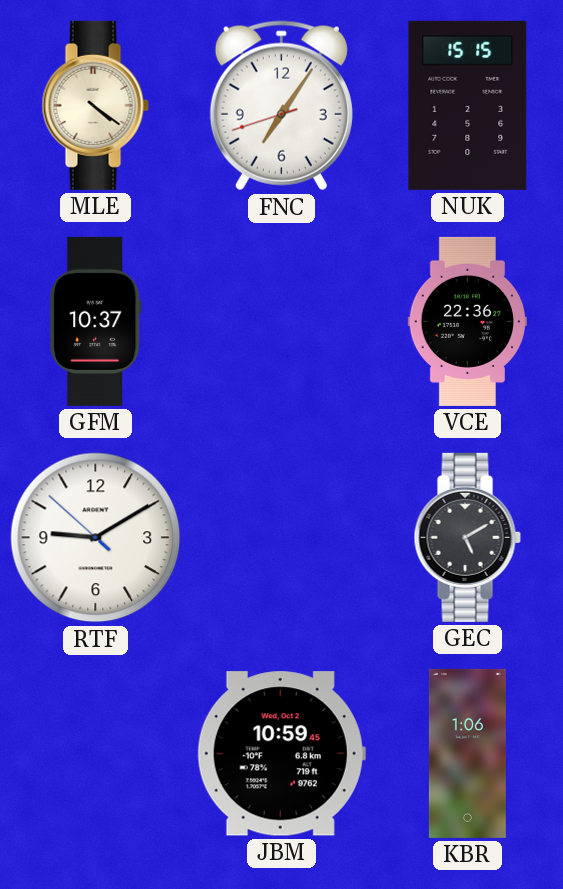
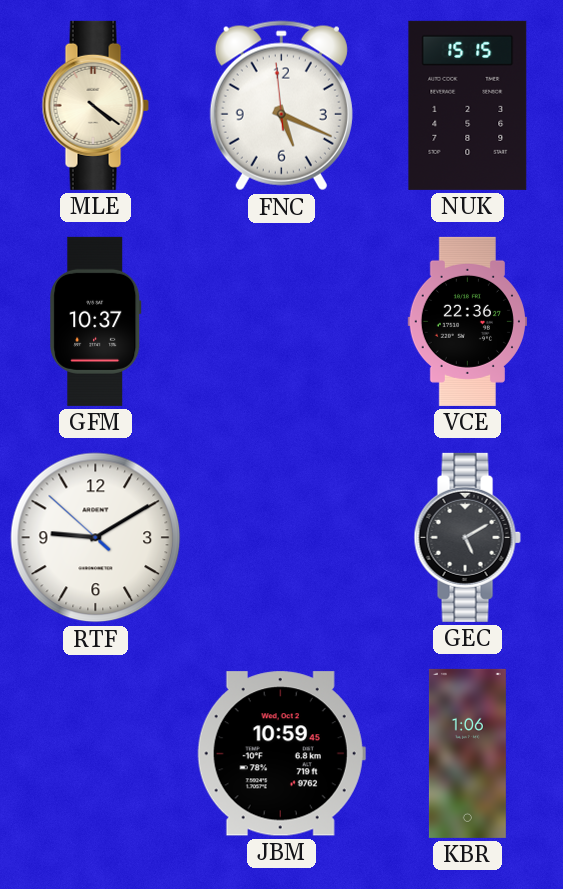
FNC: 7:05 -> 5:18 (281, 106)
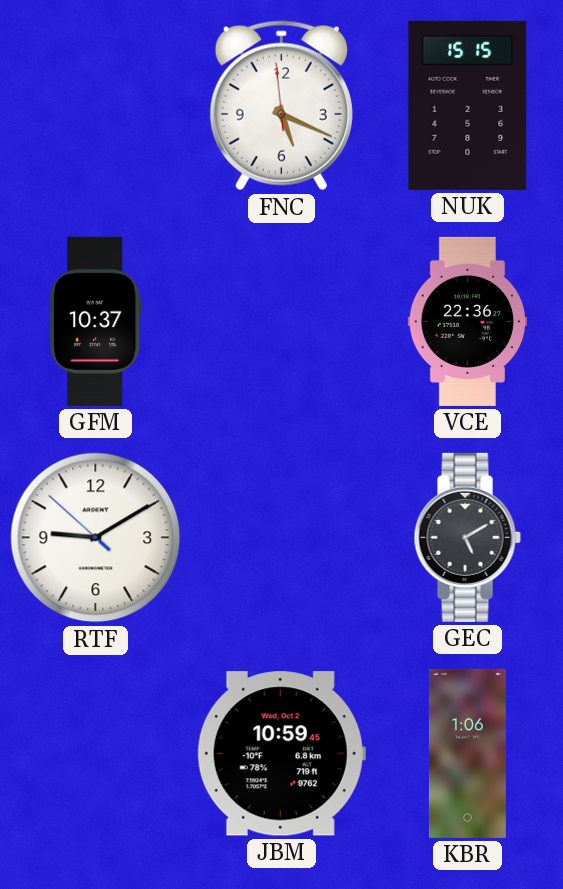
MLE: 4:21 -> none (95, 105)
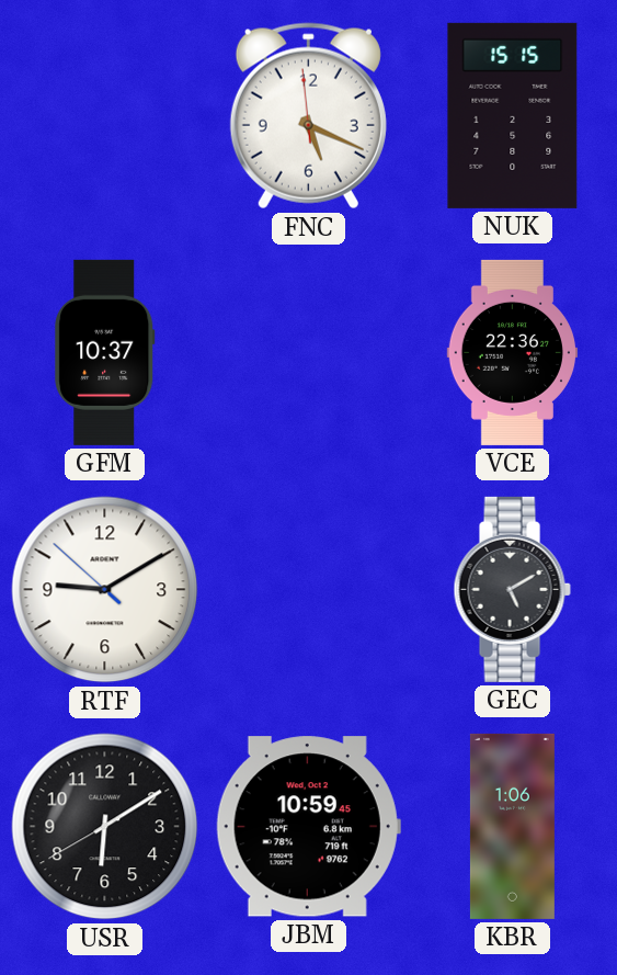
USR: none -> 6:09 (105, 827)
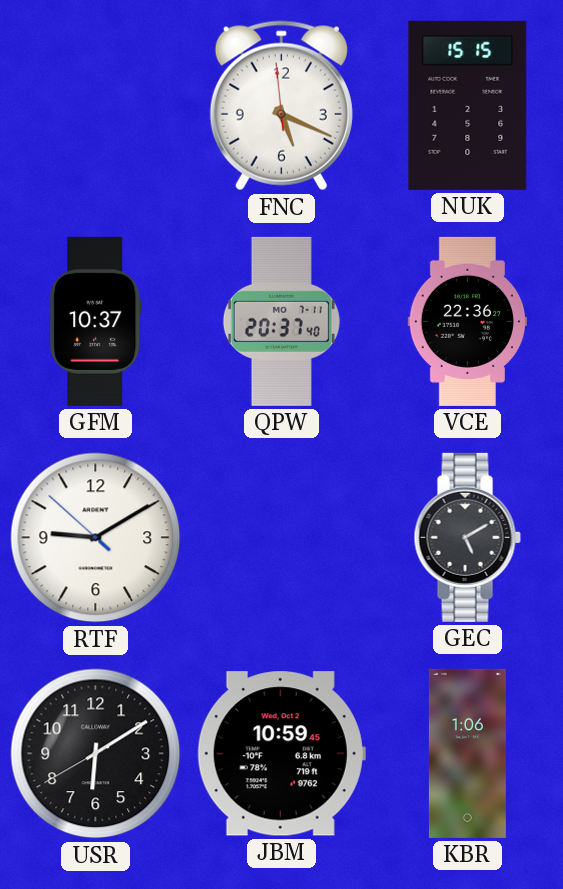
QPW: none -> 20:37 (281, 321)
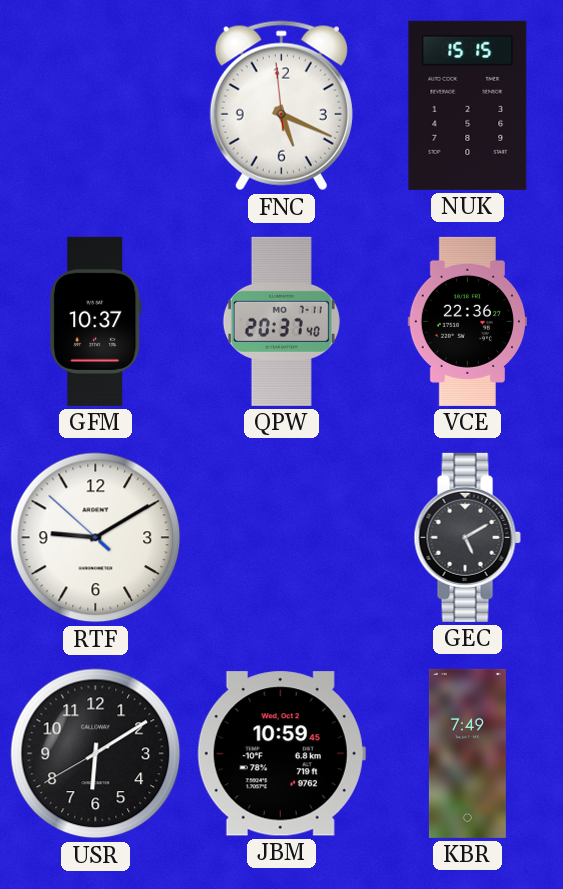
KBR: 1:06 -> 7:49 (467, 753)
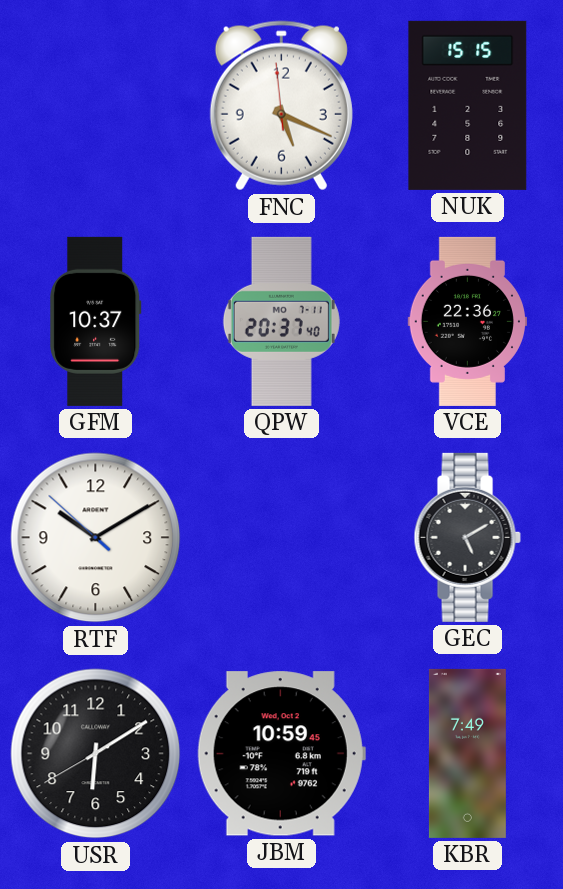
RTF: 9:09 -> 10:09 (96, 538)
